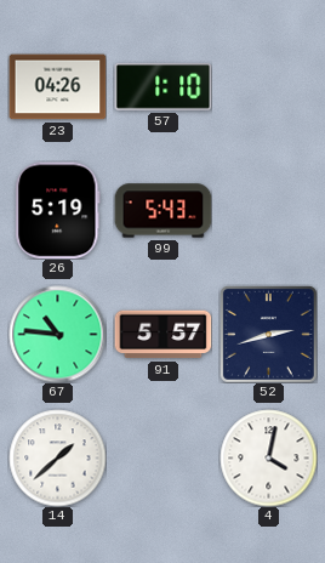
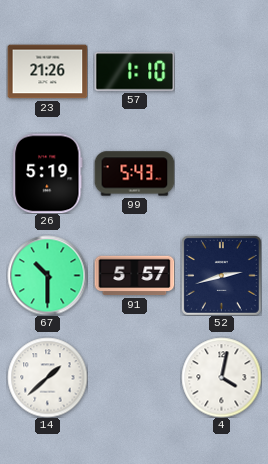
23: 04:26 -> 21:26 (47, 72)
67: 10:46 -> 10:30 (47, 275)
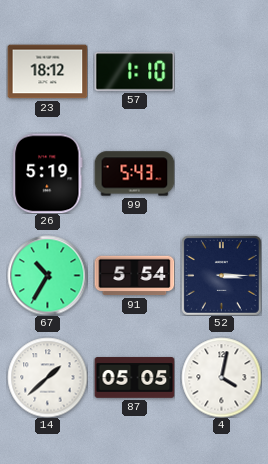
23: 21:26 -> 18:12 (47, 72)
67: 10:30 -> 10:35 (47, 275)
91: 5:57 -> 5:54 (134, 276)
52: 2:42 -> 3:15 (221, 275)
87: none -> 05:05 (134, 378)
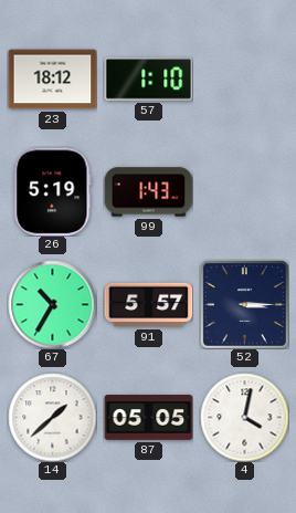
99: 5:43 -> 1:43 (148, 192)
91: 5:54 -> 5:57 (148, 305)
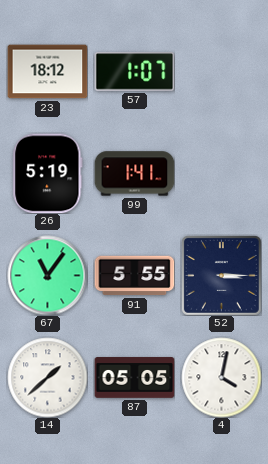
57: 1:10 -> 1:07 (134, 72)
99: 1:43 -> 1:41 (134, 174)
67: 10:35 -> 11:06 (47, 275)
91: 5:57 -> 5:55 (134, 276)
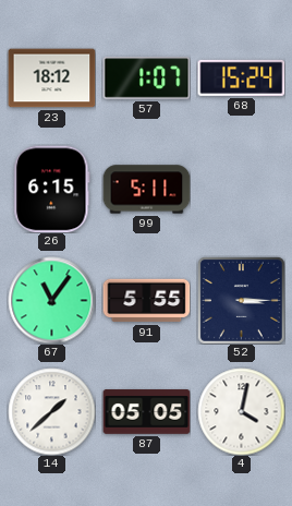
68: none -> 15:24 (241, 77)
26: 5:19 -> 6:15 (52, 189)
99: 1:41 -> 5:11 (146, 190)
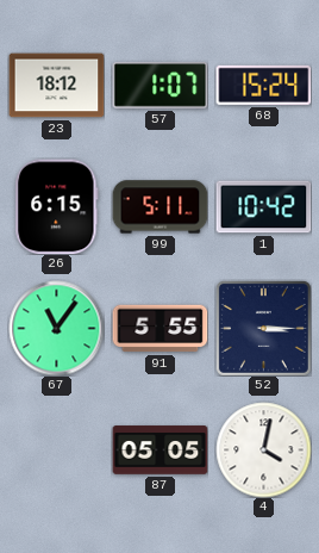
1: none -> 10:42 (263, 207)
14: 1:38 -> none (51, 411)
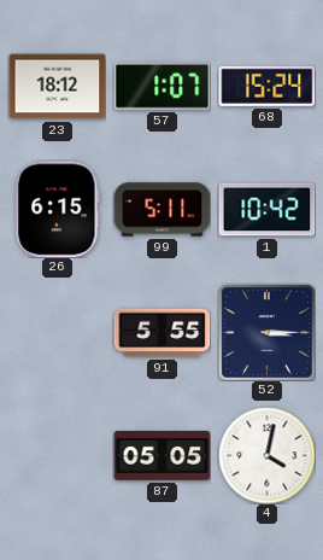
67: 11:06 -> none (56, 328)
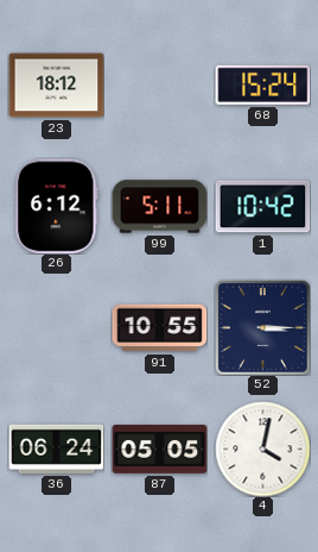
57: 1:07 -> none (161, 87)
26: 6:15 -> 6:12 (57, 206)
91: 5:55 -> 10:55 (159, 328)
36: none -> 06:24 (56, 448)
